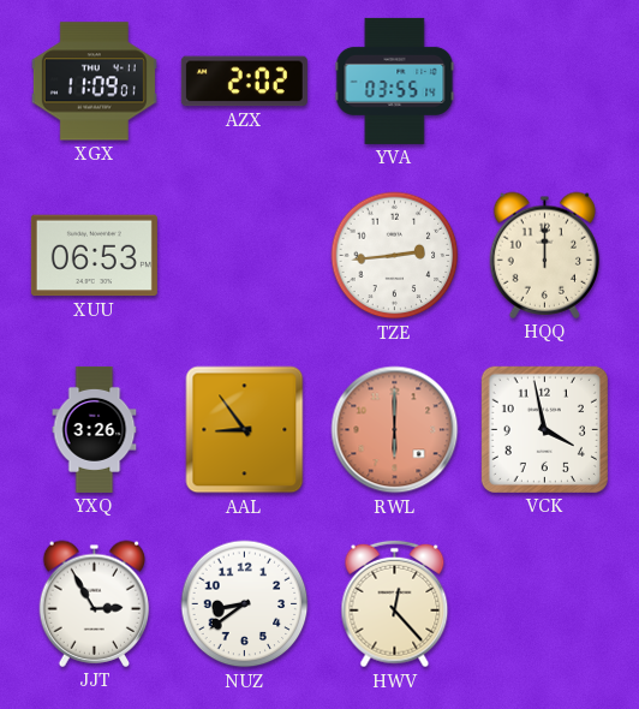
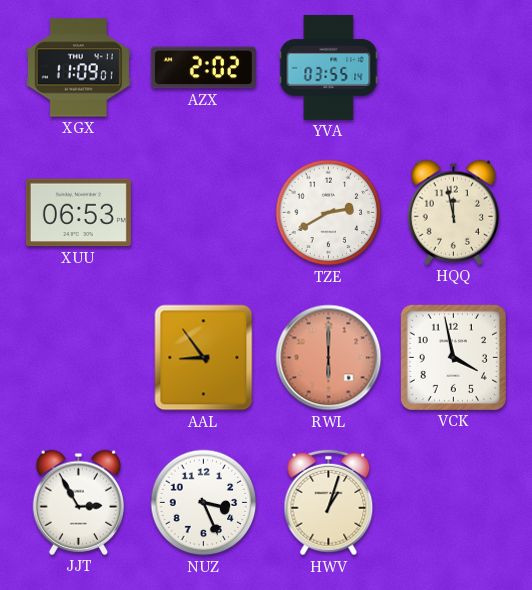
TZE: 2:44 -> 2:40 (329, 213)
HQQ: 12:00 -> 11:58 (454, 212)
YXQ: 3:26 -> none (95, 429)
NUZ: 8:39 -> 3:26 (204, 503)
HWV: 12:23 -> 1:03 (329, 503)
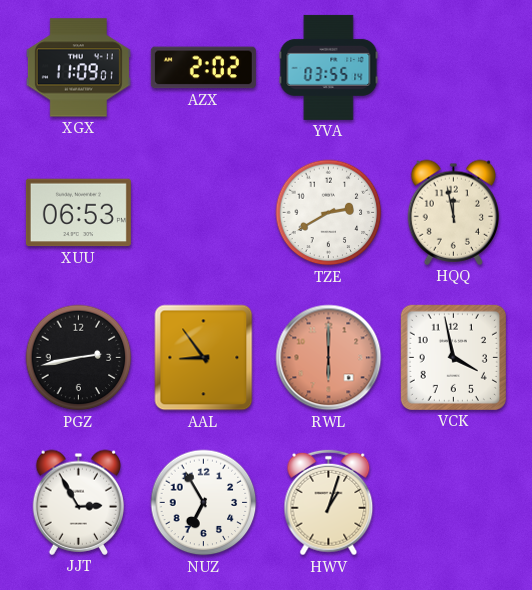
PGZ: none -> 2:43 (79, 358)
NUZ: 3:26 -> 6:55 (204, 503)
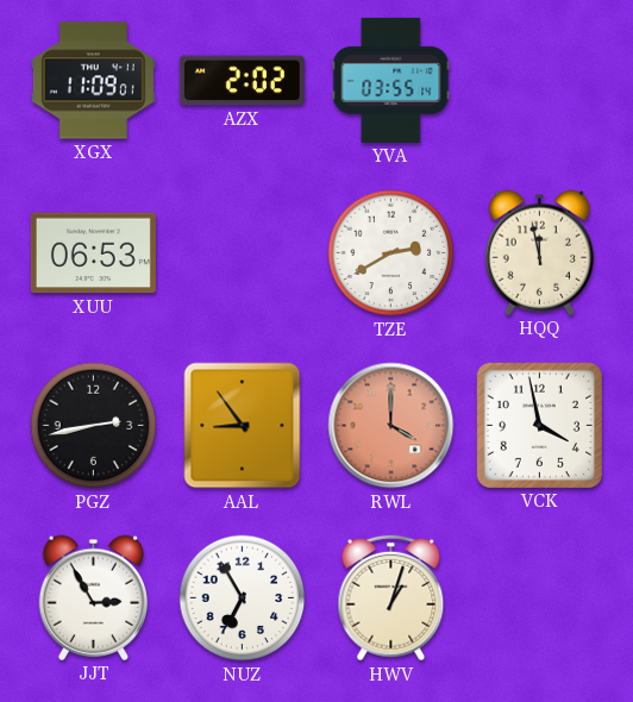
RWL: 6:00 -> 4:00 (391, 426)
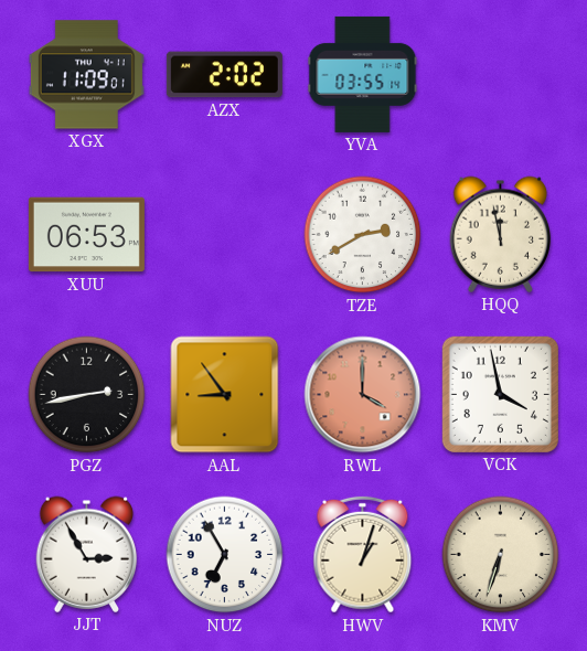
KMV: none -> 6:33 (501, 555)
